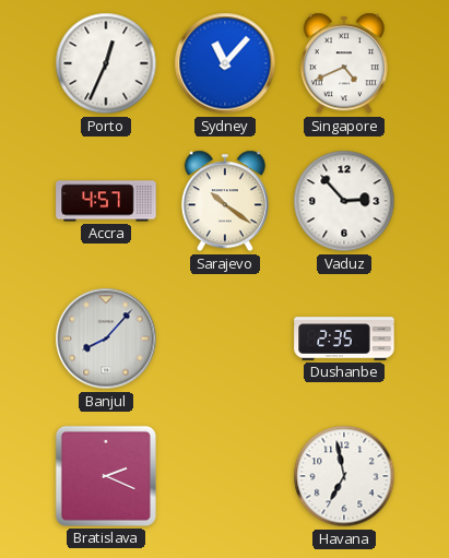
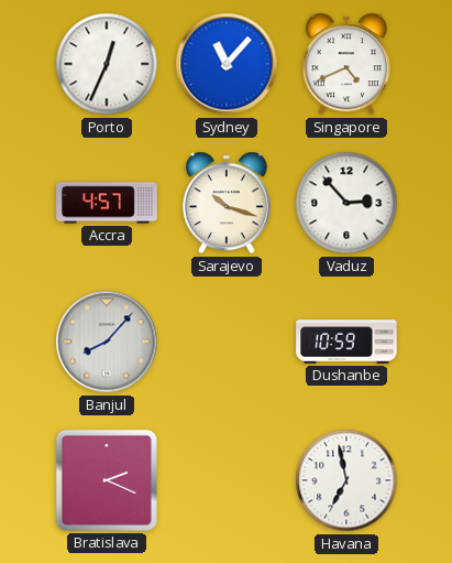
Sarajevo: 10:21 -> 10:18 (227, 203)
Dushanbe: 2:35 -> 10:59 (346, 342)
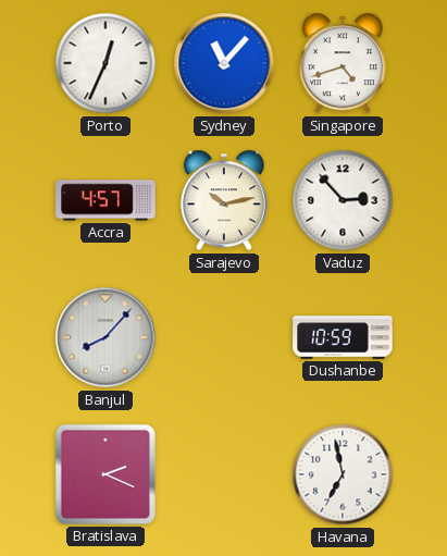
Singapore: 4:41 -> 4:42 (343, 63)
Sarajevo: 10:18 -> 10:13 (224, 200)
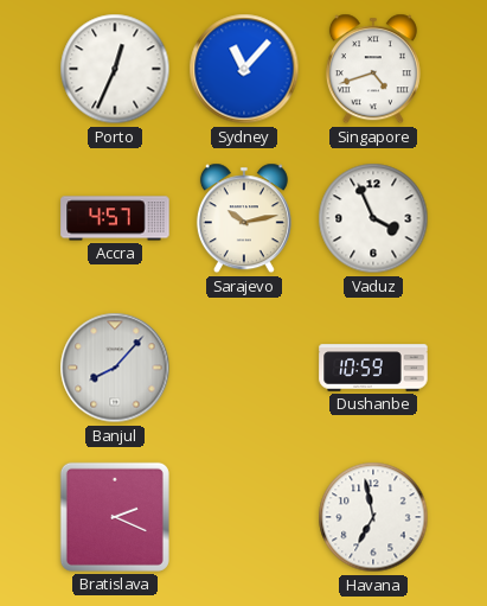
Vaduz: 2:53 -> 3:56 (373, 218)
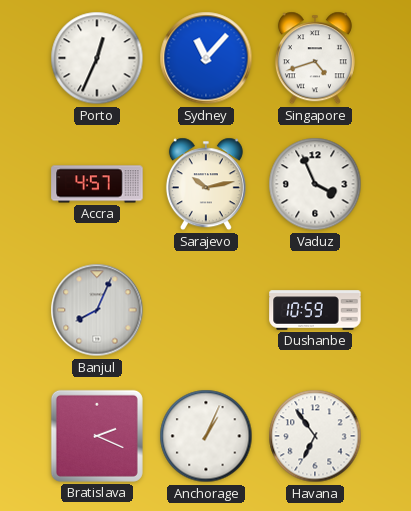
Banjul: 8:07 -> 8:04 (97, 310)
Anchorage: none -> 1:04 (206, 436)
Havana: 6:58 -> 6:54 (315, 436)
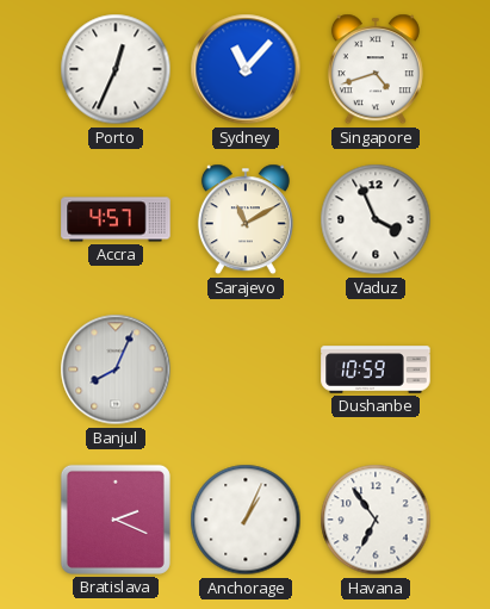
Sarajevo: 10:13 -> 11:10 (246, 219)
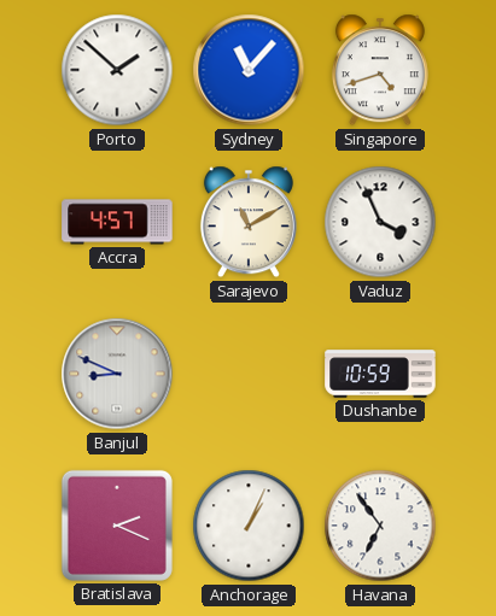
Porto: 12:34 -> 1:52 (117, 70)
Banjul: 8:04 -> 8:49 (117, 374)
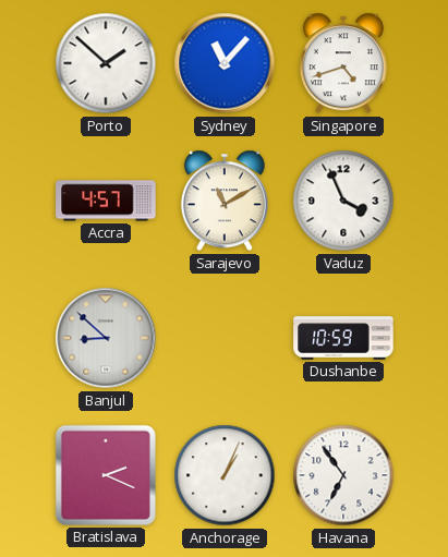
Banjul: 8:49 -> 8:52 (106, 338)
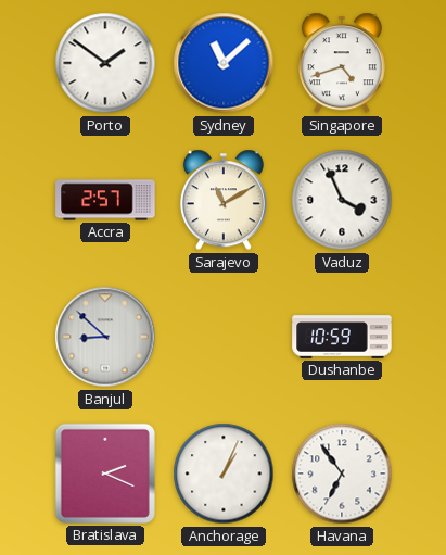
Porto: 1:52 -> 1:51 (105, 63)
Sydney: 11:07 -> 11:08 (224, 63)
Accra: 4:57 -> 2:57 (105, 200)
